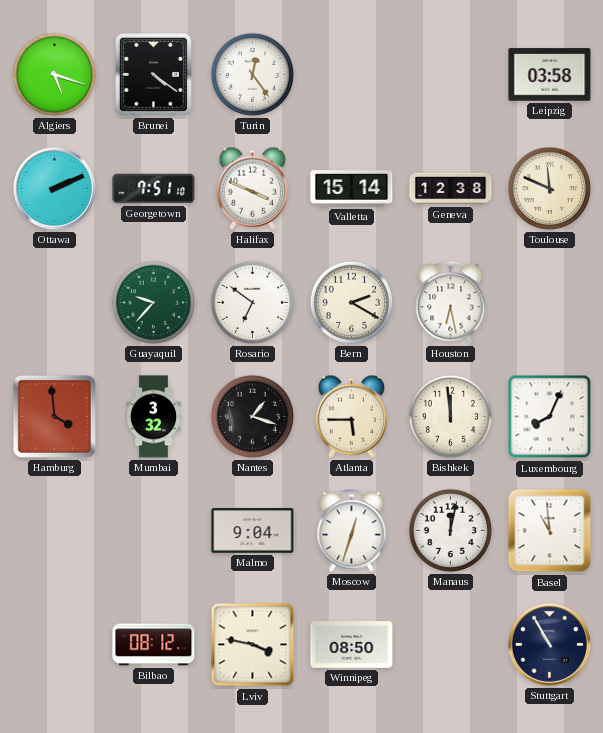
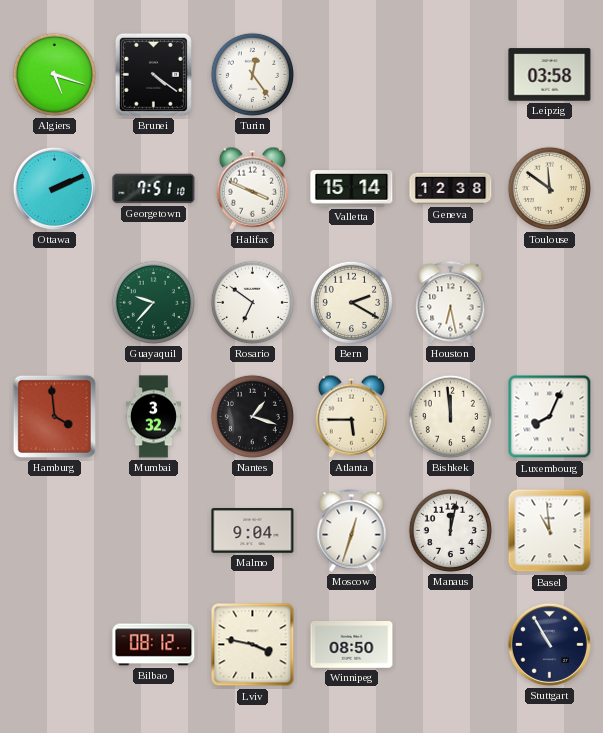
Toulouse: 11:49 -> 11:51 (549, 188)
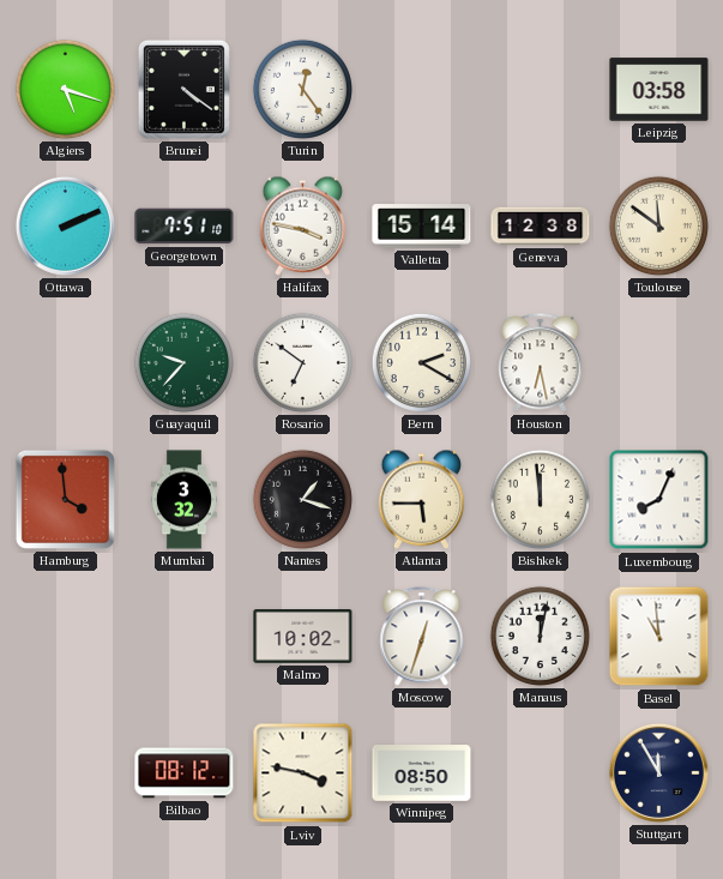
Halifax: 3:49 -> 3:47 (303, 225)
Malmo: 9:04 -> 10:02 (303, 637)
Stuttgart: 10:55 -> 11:55 (658, 772)
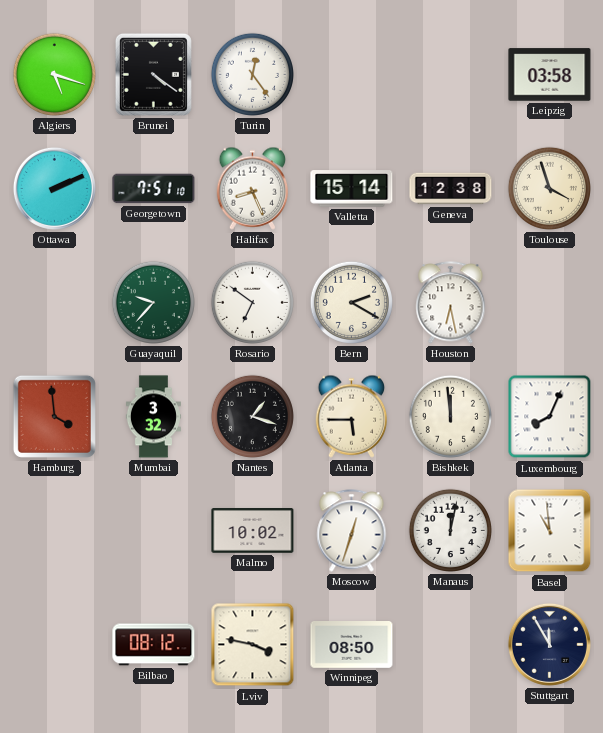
Halifax: 3:47 -> 8:26 (253, 188)
Toulouse: 11:51 -> 3:57 (549, 188)
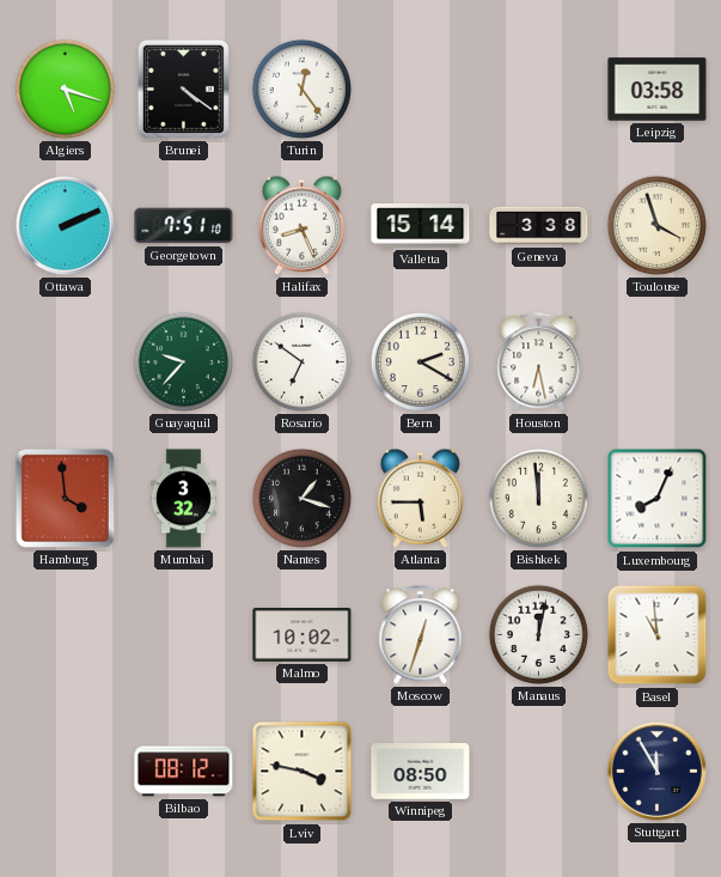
Geneva: 12:38 -> 3:38 (539, 226)
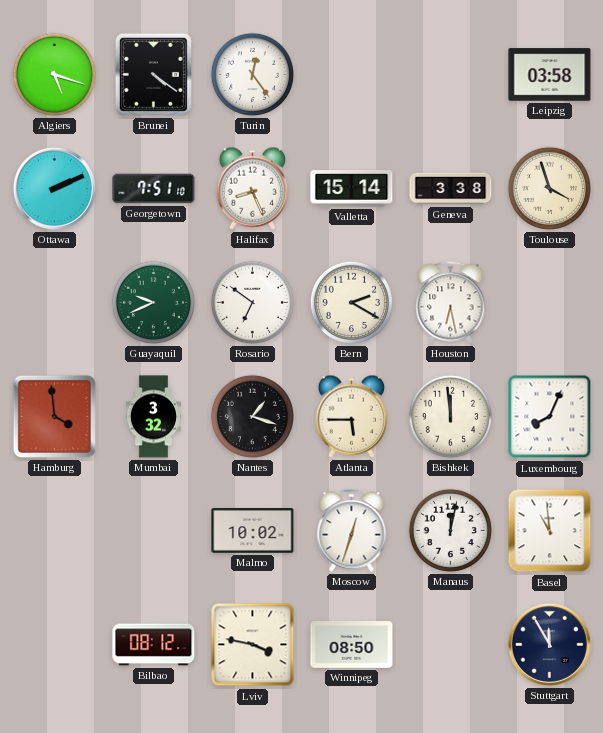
Guayaquil: 9:37 -> 9:41 (153, 302)
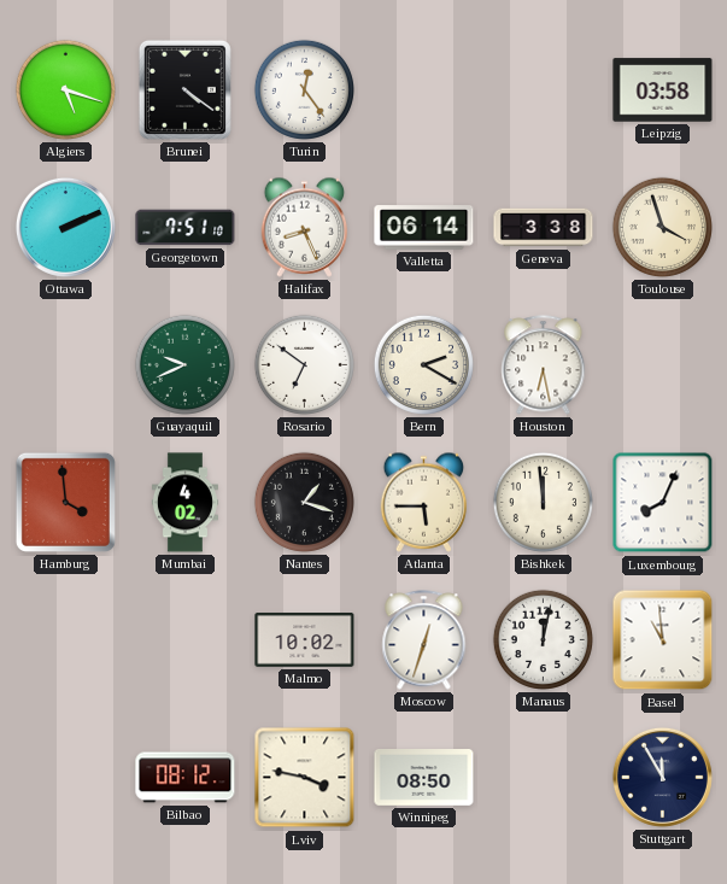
Valletta: 15:14 -> 06:14 (424, 228)
Mumbai: 3:32 -> 4:02 (184, 503)
